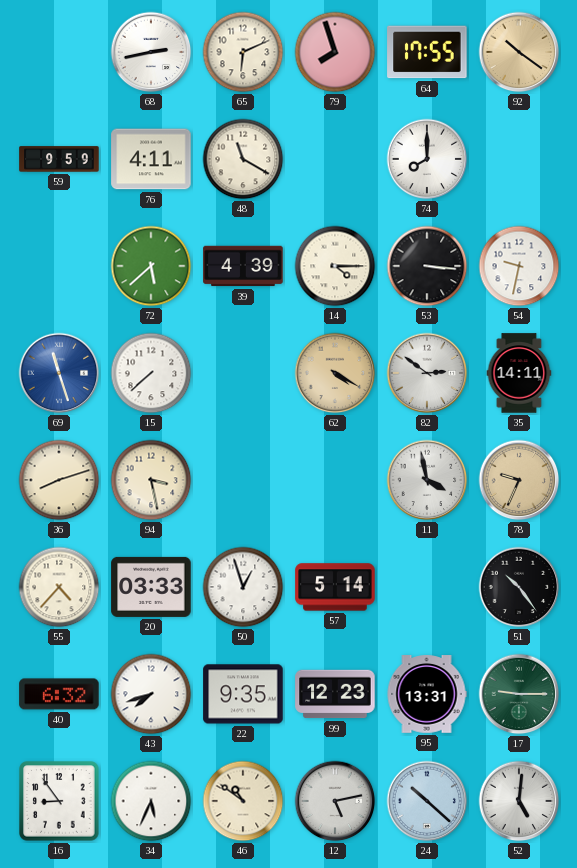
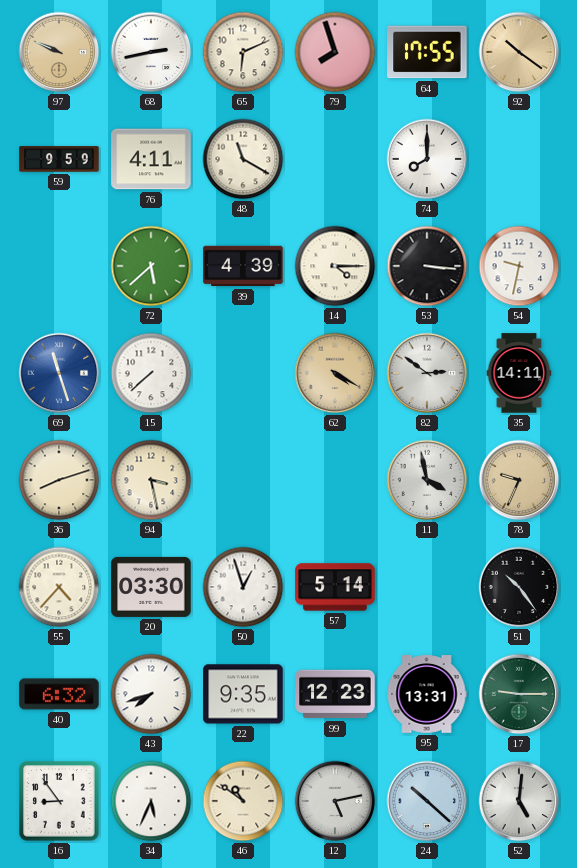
97: none -> 9:49 (59, 52)
20: 03:33 -> 03:30 (151, 587)
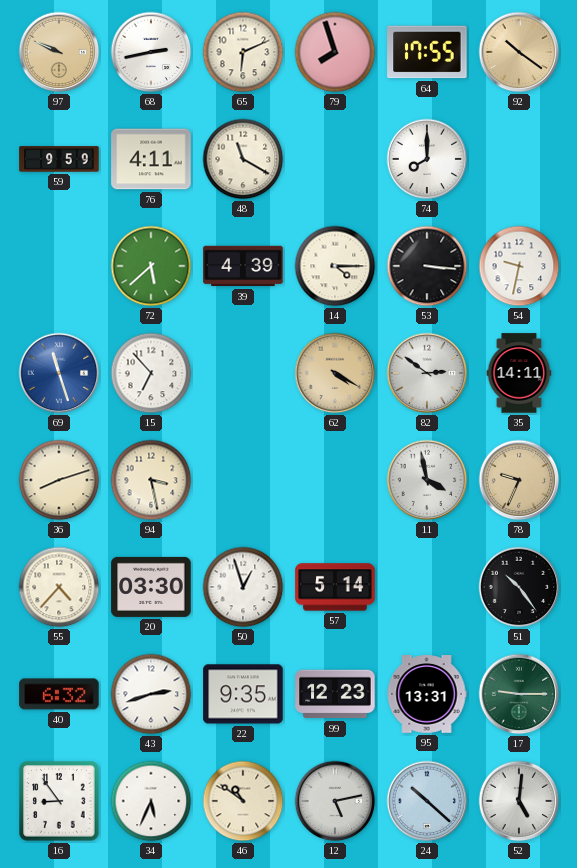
15: 7:38 -> 6:53 (151, 373)
43: 7:42 -> 2:42 (151, 694)
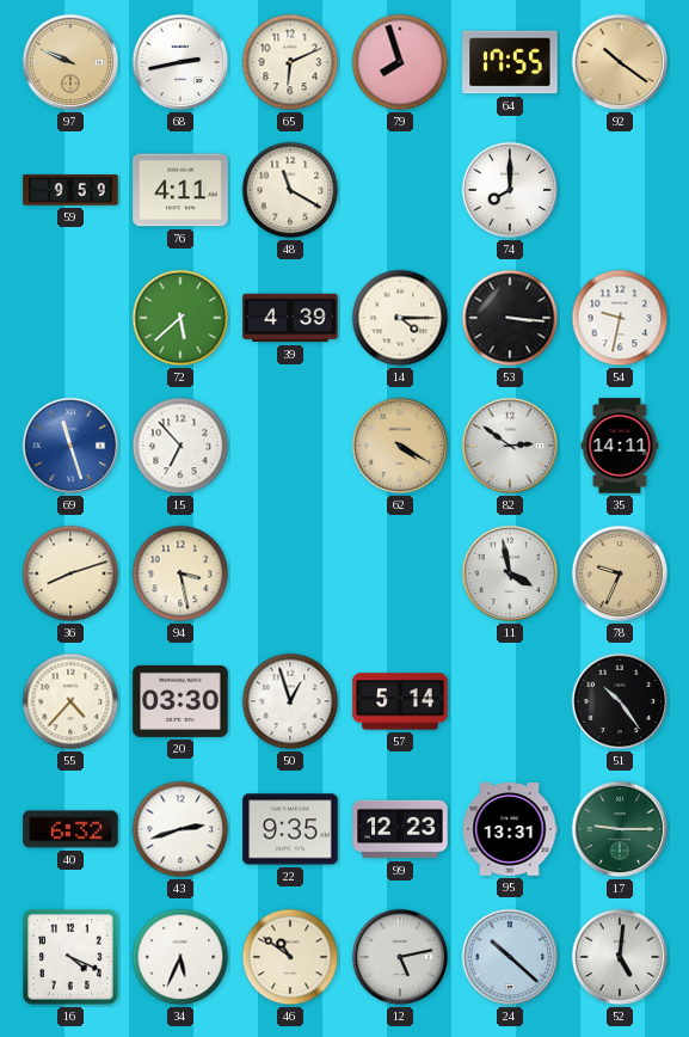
16: 8:54 -> 4:19 (70, 957)
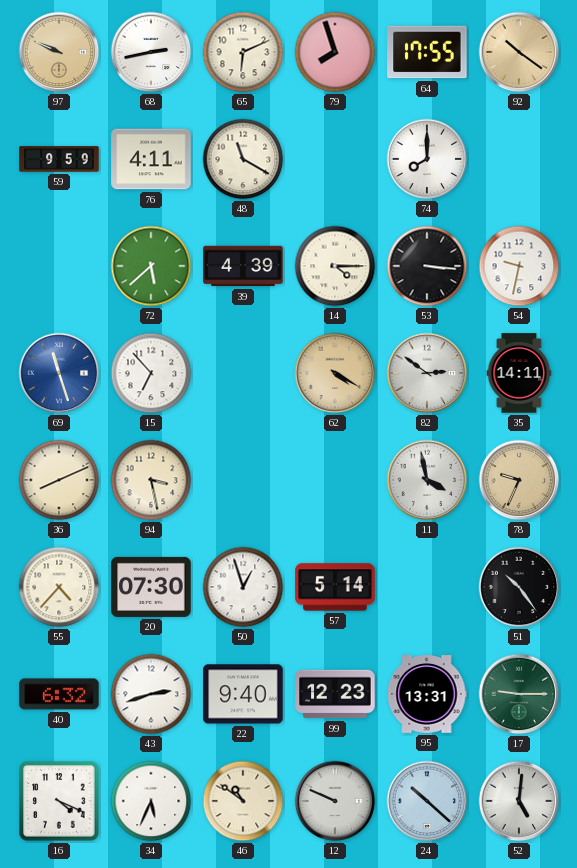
36: 8:12 -> 8:11 (59, 480)
20: 03:30 -> 07:30 (151, 587)
22: 9:35 -> 9:40 (243, 694)
12: 5:13 -> 9:49 (335, 801)
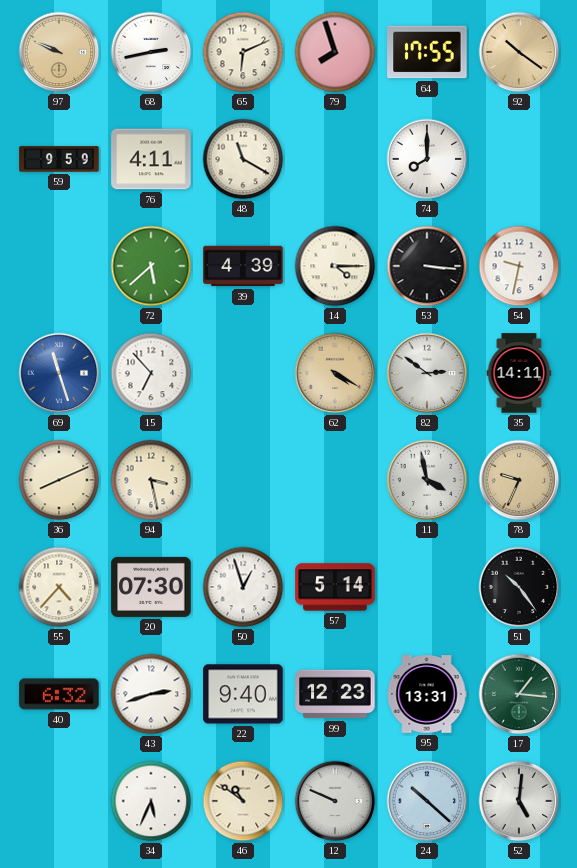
17: 9:15 -> 1:16 (519, 694)
16: 4:19 -> none (59, 801)
